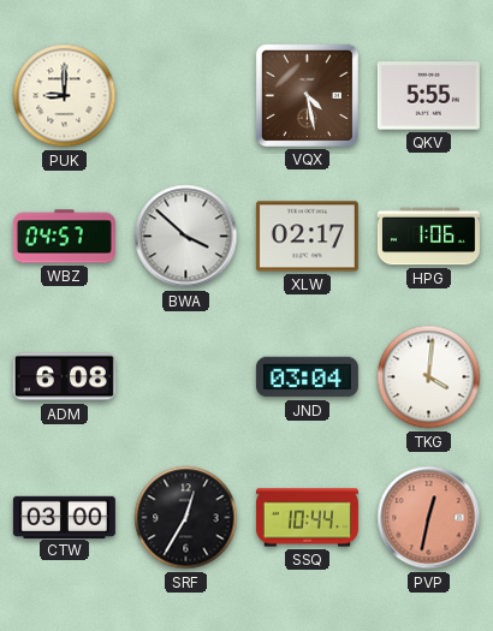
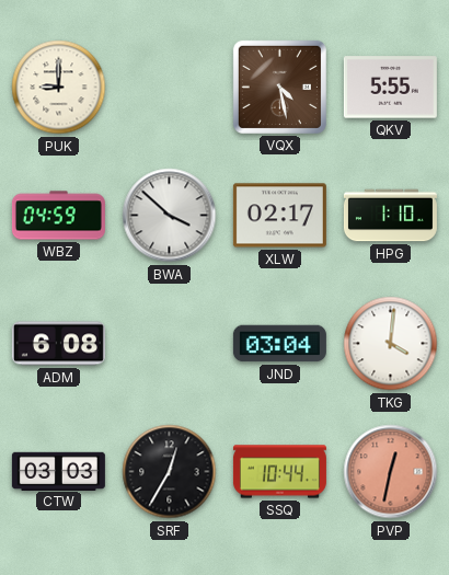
WBZ: 04:57 -> 04:59 (58, 216)
HPG: 1:06 -> 1:10 (390, 216)
CTW: 03:00 -> 03:03 (58, 471)
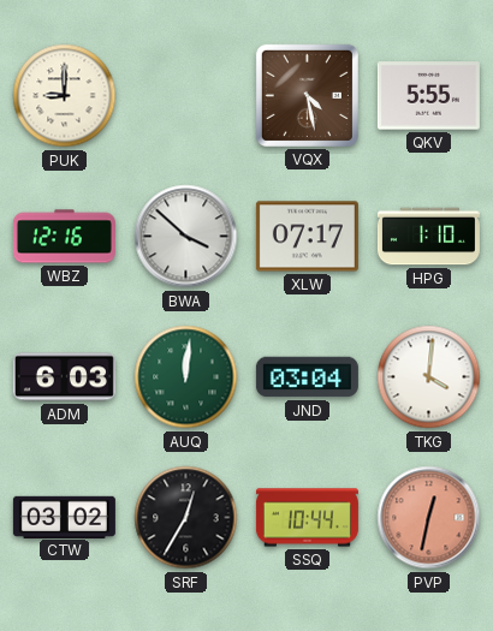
WBZ: 04:59 -> 12:16 (64, 237)
XLW: 02:17 -> 07:17 (307, 237)
ADM: 6:08 -> 6:03 (64, 377)
AUQ: none -> 12:01 (186, 377)
CTW: 03:03 -> 03:02 (64, 517)
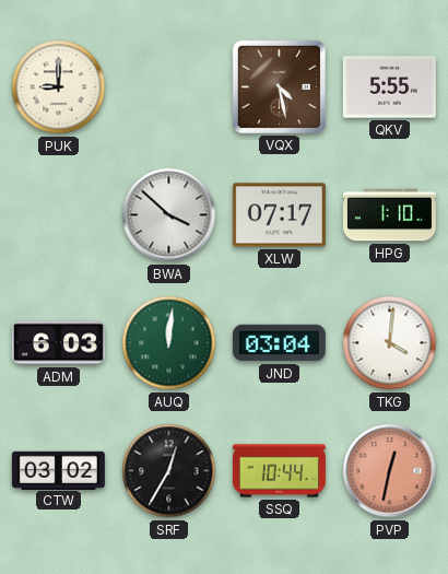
WBZ: 12:16 -> none (64, 237)
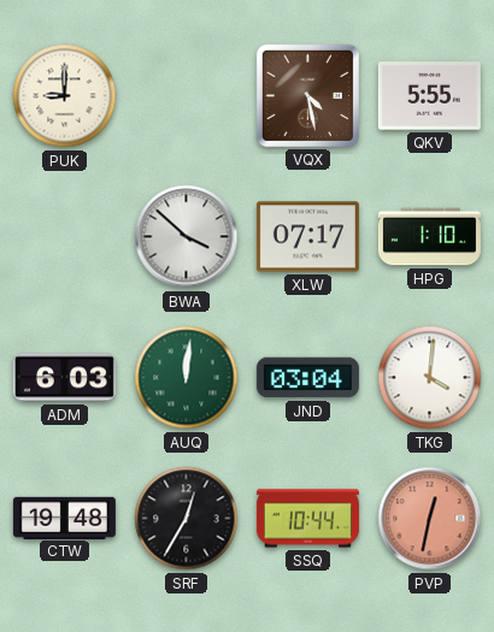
CTW: 03:02 -> 19:48 (64, 518)
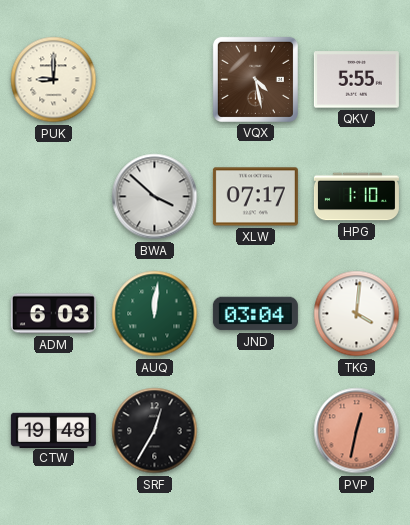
SSQ: 10:44 -> none (307, 519)
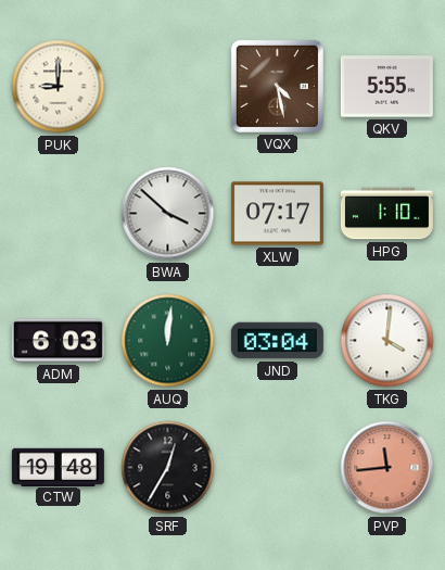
PVP: 12:32 -> 11:44 (387, 468)
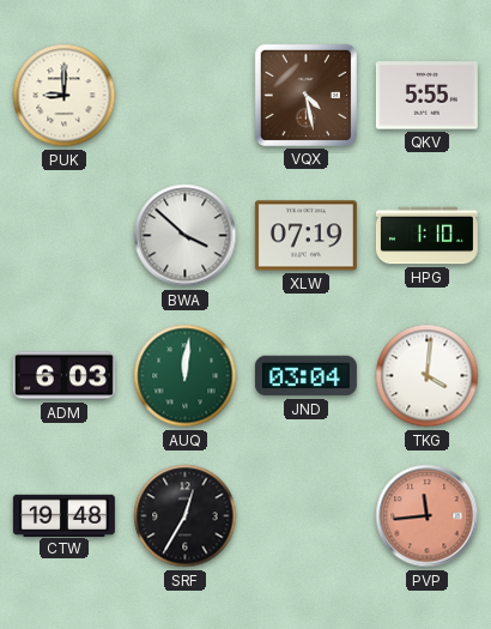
XLW: 07:17 -> 07:19 (305, 236)
